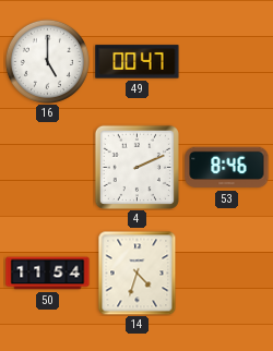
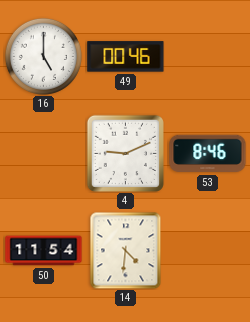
49: 00:47 -> 00:46 (126, 57)
4: 2:11 -> 9:11 (125, 153)
14: 4:33 -> 4:31 (126, 250)
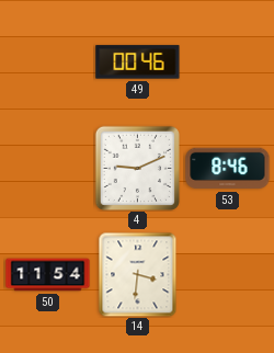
16: 5:00 -> none (43, 56)
14: 4:31 -> 3:31 (138, 274)
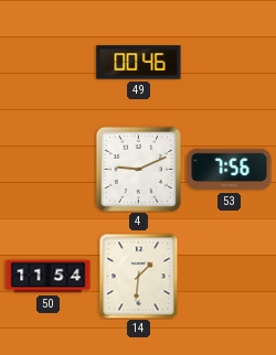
53: 8:46 -> 7:56 (230, 170)
14: 3:31 -> 1:31 (139, 276)
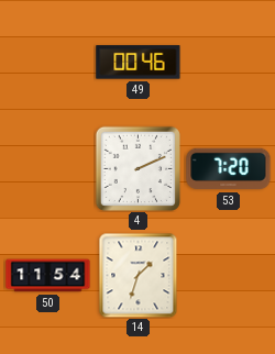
4: 9:11 -> 2:11 (137, 168)
53: 7:56 -> 7:20 (229, 169)
14: 1:31 -> 1:33 (139, 275)
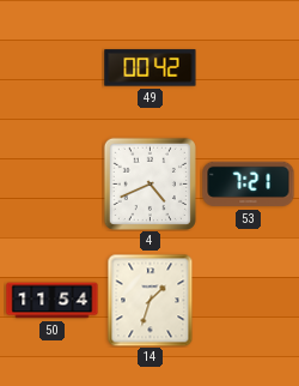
49: 00:46 -> 00:42 (151, 68)
4: 2:11 -> 4:41 (149, 183)
53: 7:20 -> 7:21 (249, 185)
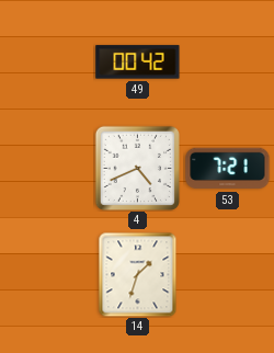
50: 11:54 -> none (53, 301)
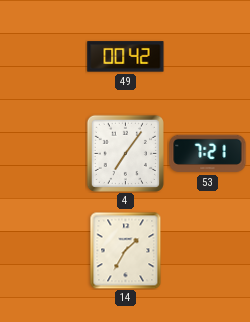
4: 4:41 -> 7:06 (125, 153)
14: 1:33 -> 1:35 (126, 250)
